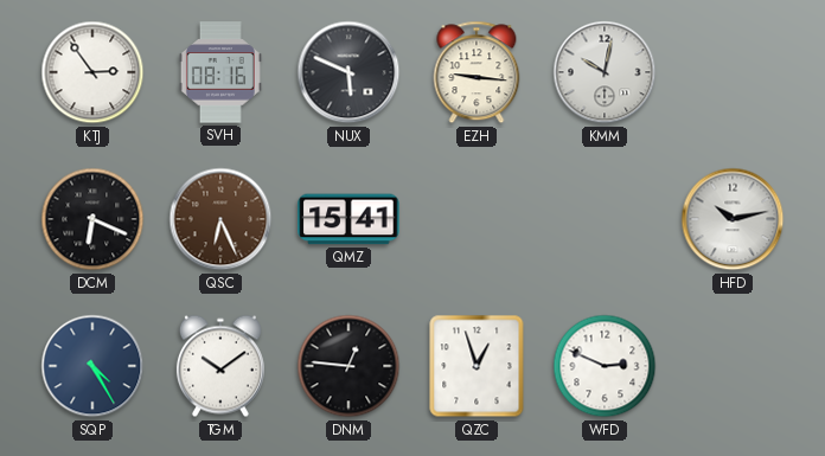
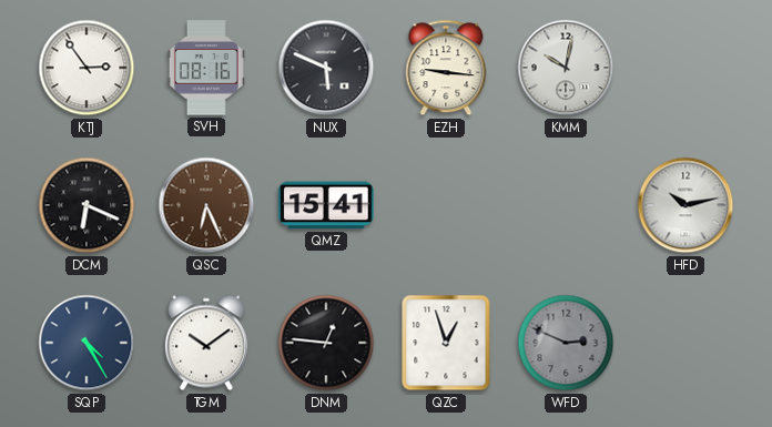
WFD dial: white -> grey (566, 343)
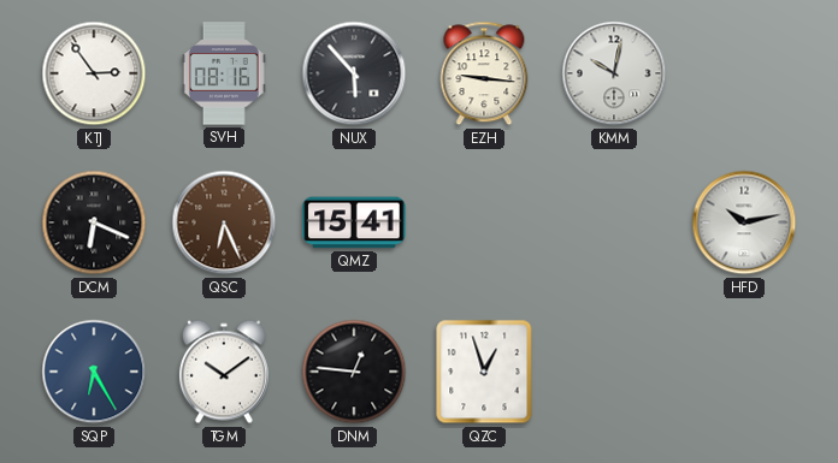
NUX: 5:49 -> 5:53 (354, 73)
SQP: 4:25 -> 6:25 (94, 372)
WFD: 2:49 -> none (566, 343)
